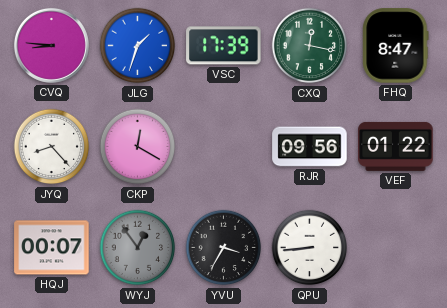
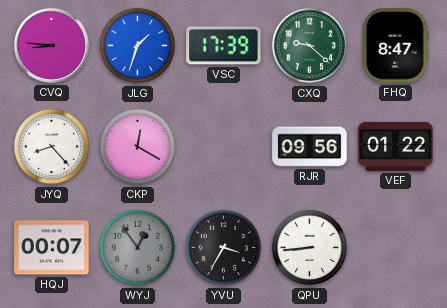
CXQ: 12:17 -> 9:22 (310, 46)
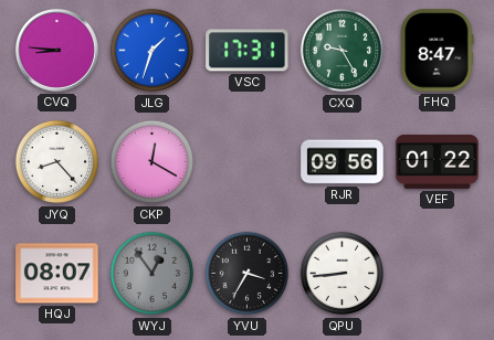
VSC: 17:39 -> 17:31 (248, 51)
CXQ: 9:22 -> 9:25 (343, 51)
HQJ: 00:07 -> 08:07 (57, 274)
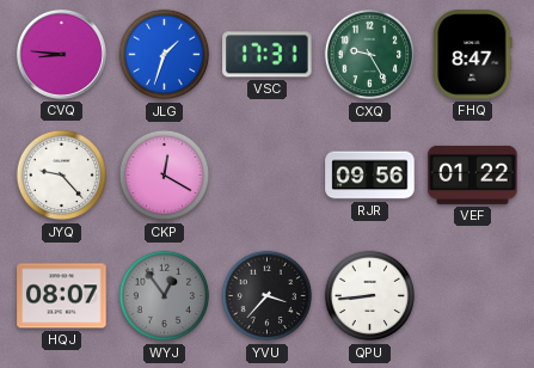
JYQ: 8:23 -> 9:23 (62, 176)
YVU: 3:35 -> 3:37 (268, 296)
